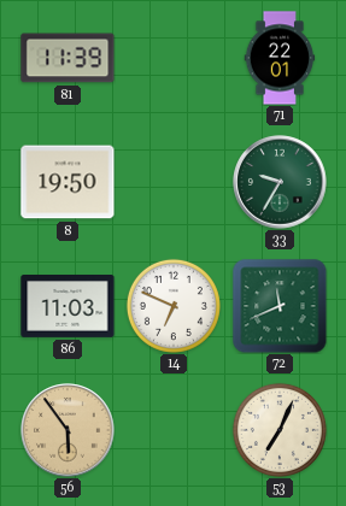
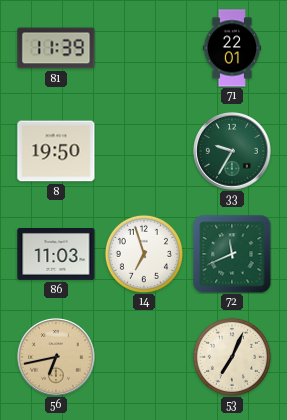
14: 6:49 -> 6:57 (144, 254)
56: 5:54 -> 6:43 (56, 357)
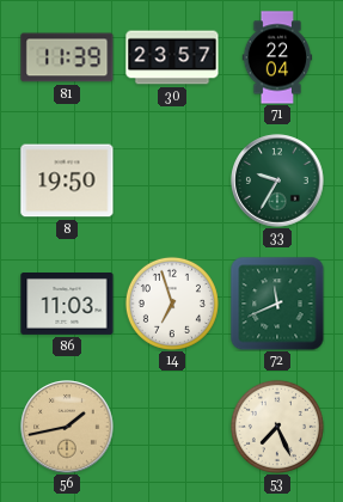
30: none -> 23:57 (172, 57)
71: 22:01 -> 22:04 (277, 57)
56: 6:43 -> 1:43 (67, 427)
53: 7:04 -> 7:26 (277, 427)
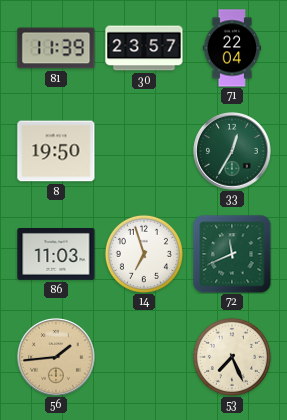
33: 9:35 -> 12:35 (232, 151)
56: 1:43 -> 1:44 (56, 357)
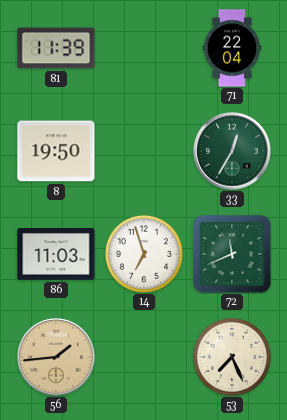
30: 23:57 -> none (144, 48)
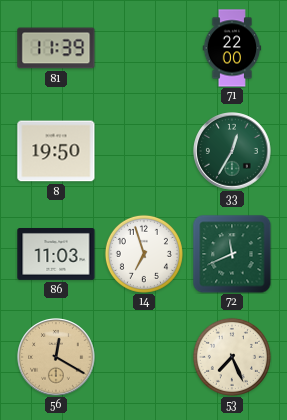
71: 22:04 -> 22:00 (232, 48)
56: 1:44 -> 12:20 (56, 357)
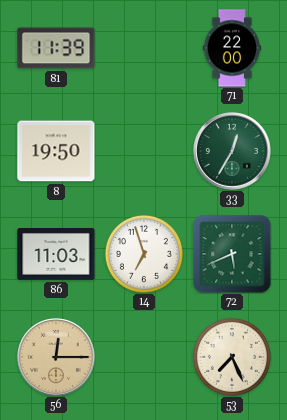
72: 11:41 -> 5:41 (232, 254)
56: 12:20 -> 12:15 (56, 357)
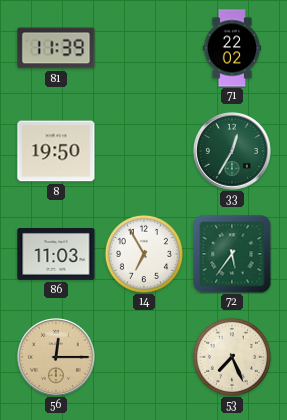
71: 22:00 -> 22:02 (232, 48)
14: 6:57 -> 6:55 (144, 254)
72: 5:41 -> 5:36 (232, 254)
